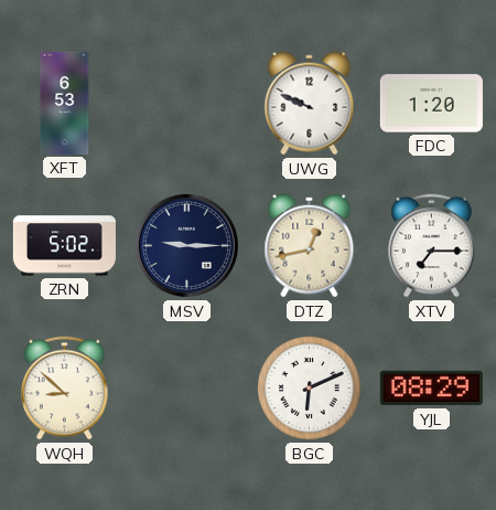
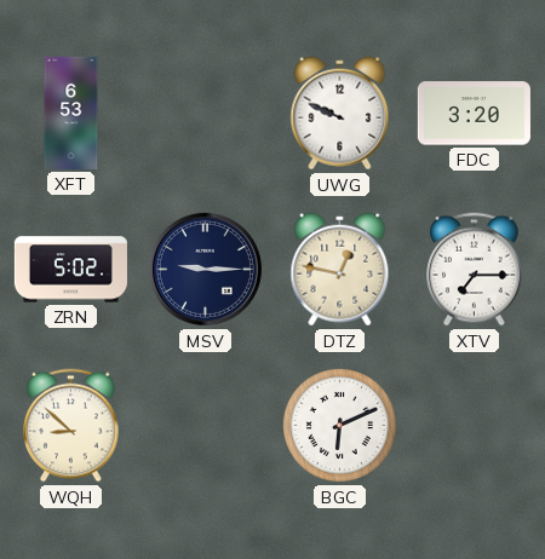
FDC: 1:20 -> 3:20 (474, 114)
DTZ: 12:43 -> 12:47 (340, 270)
YJL: 08:29 -> none (431, 389)
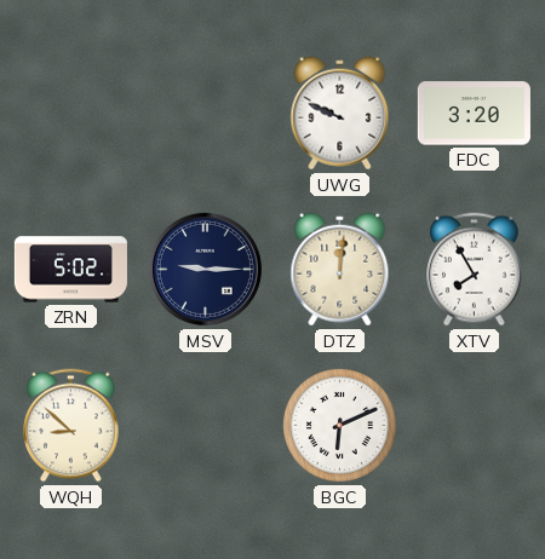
XFT: 6:53 -> none (71, 113)
DTZ: 12:47 -> 12:01 (340, 270)
XTV: 7:15 -> 7:55 (475, 270)
